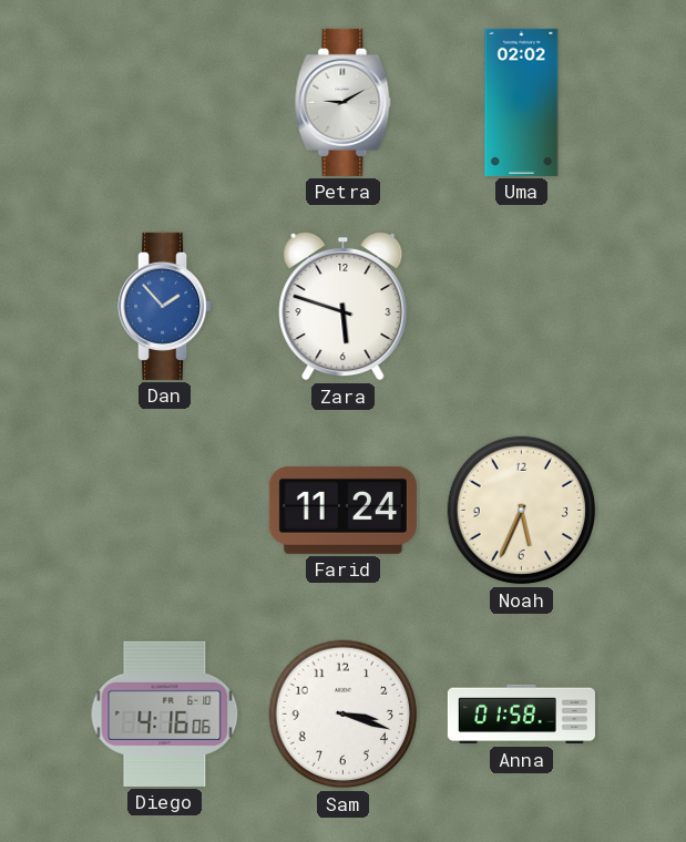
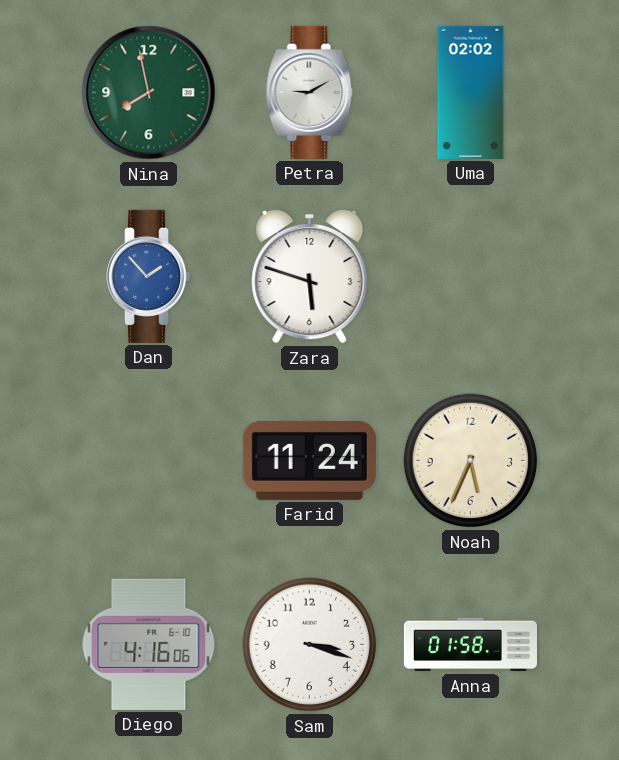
Nina: none -> 7:58 (149, 93)
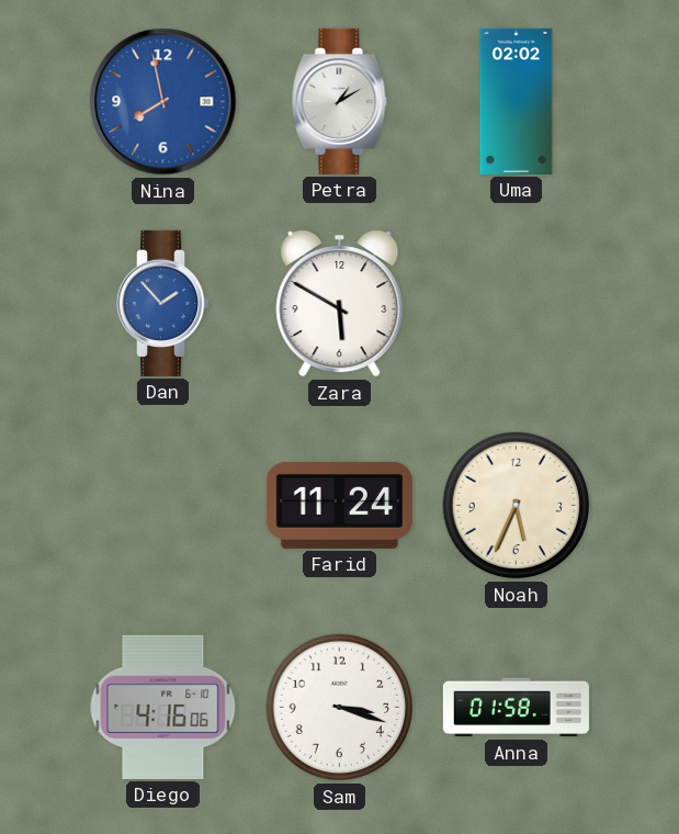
Nina dial: green -> blue (163, 102)
Petra: 9:10 -> 1:10 (340, 101)
Zara: 5:48 -> 5:50 (340, 303)
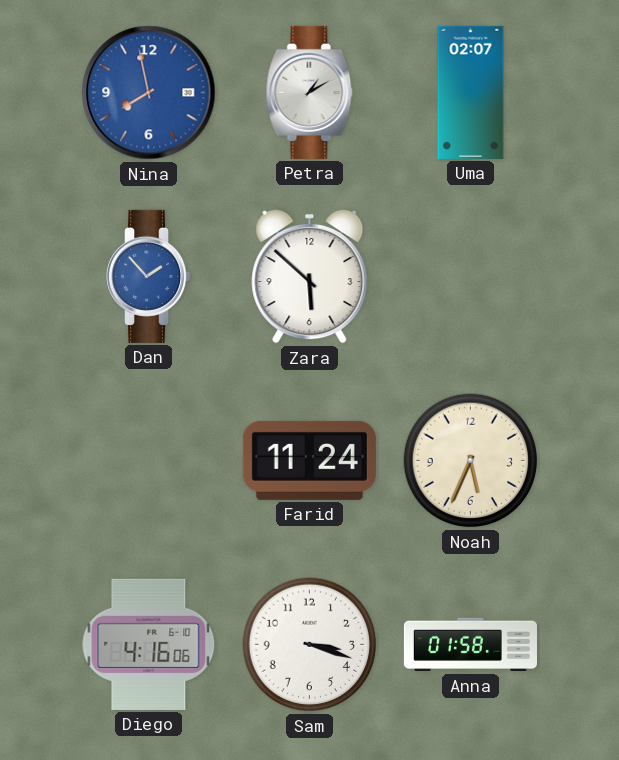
Uma: 02:02 -> 02:07 (471, 92)
Zara: 5:50 -> 5:52 (310, 276)
